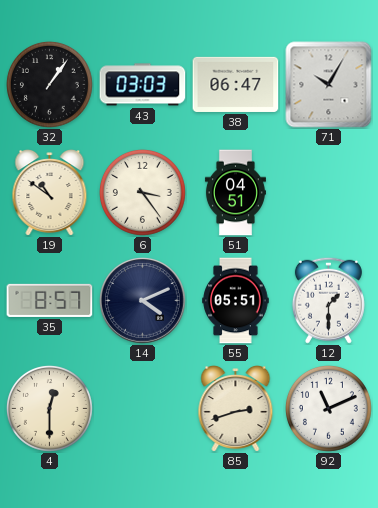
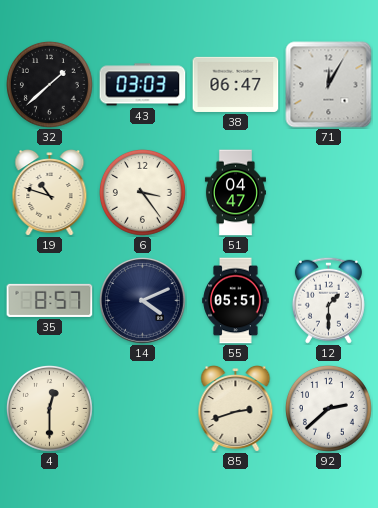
32: 1:06 -> 1:38 (49, 84)
71: 10:05 -> 12:05 (329, 85)
19: 10:51 -> 10:48 (50, 193)
51: 04:51 -> 04:47 (235, 193)
92: 11:11 -> 2:38 (328, 408)
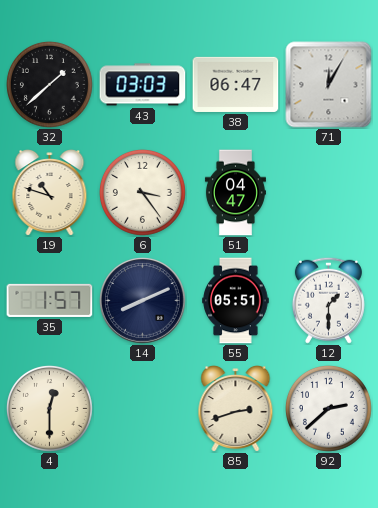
35: 8:57 -> 1:57 (50, 300)
14: 4:11 -> 8:11 (143, 301)
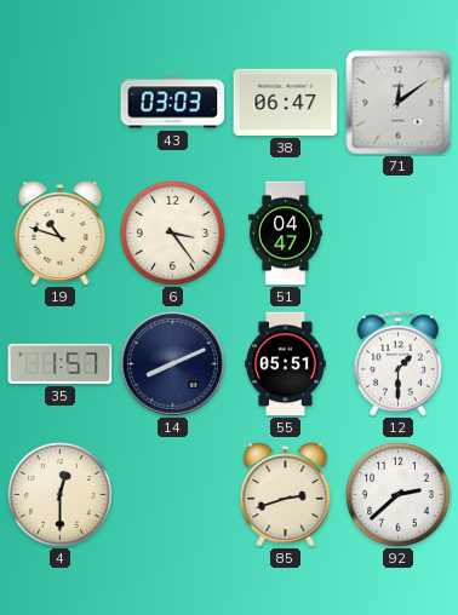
32: 1:38 -> none (49, 84)
71: 12:05 -> 12:09 (399, 103)
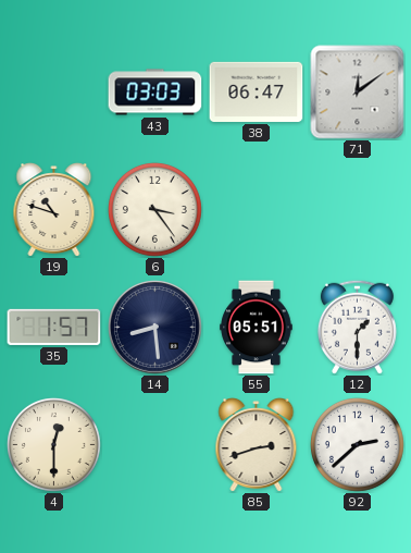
51: 04:47 -> none (285, 234)
14: 8:11 -> 8:29 (155, 328)
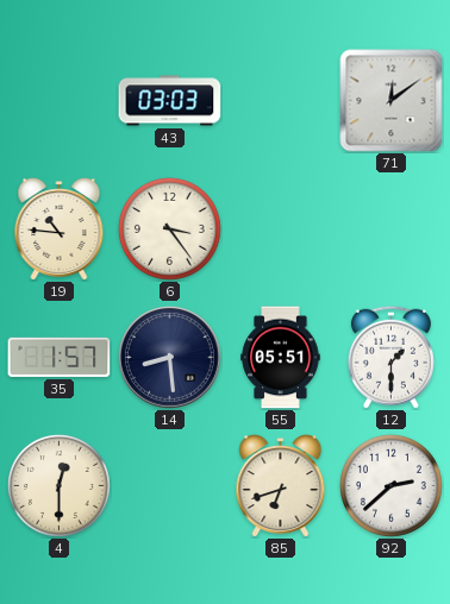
38: 06:47 -> none (257, 91)
19: 10:48 -> 10:46 (60, 229)
85: 2:42 -> 6:42 (281, 486)
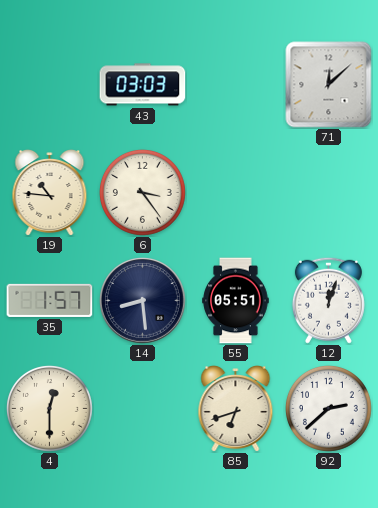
71: 12:09 -> 12:08 (329, 85)
12: 1:30 -> 12:03 (328, 300)
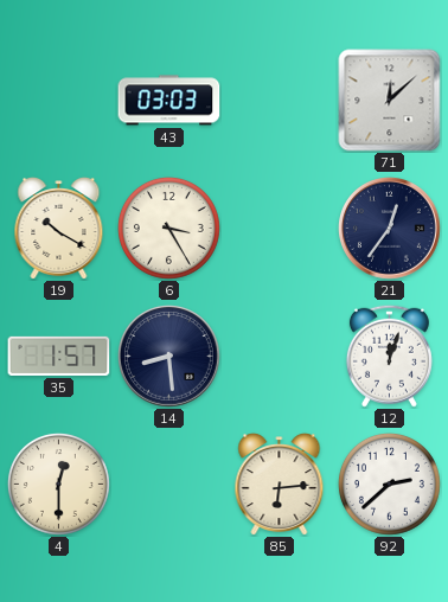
19: 10:46 -> 10:20 (59, 229)
6: 3:24 -> 3:25 (168, 228)
21: none -> 12:36 (390, 229)
55: 05:51 -> none (236, 301)
85: 6:42 -> 6:14 (280, 485)
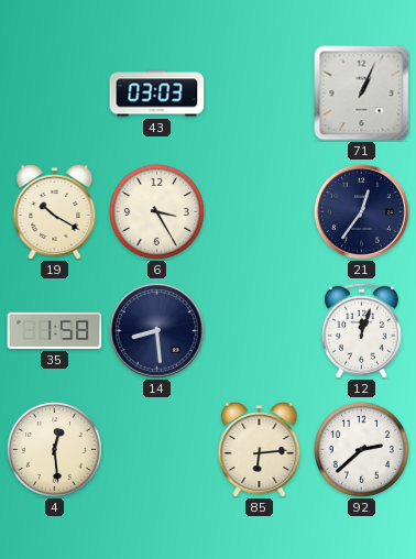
71: 12:08 -> 1:04 (362, 94)
35: 1:57 -> 1:58 (55, 330)
4: 12:30 -> 12:29 (54, 449)
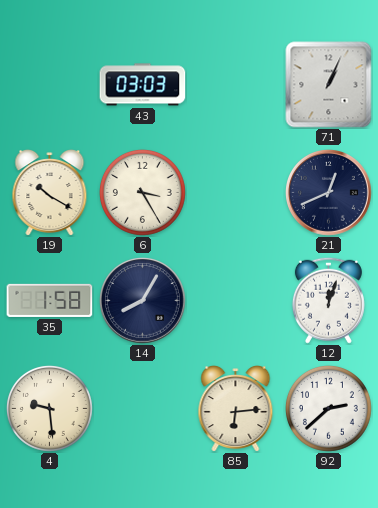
21: 12:36 -> 12:41 (329, 193)
14: 8:29 -> 8:05 (143, 301)
4: 12:29 -> 9:29 (49, 408)
